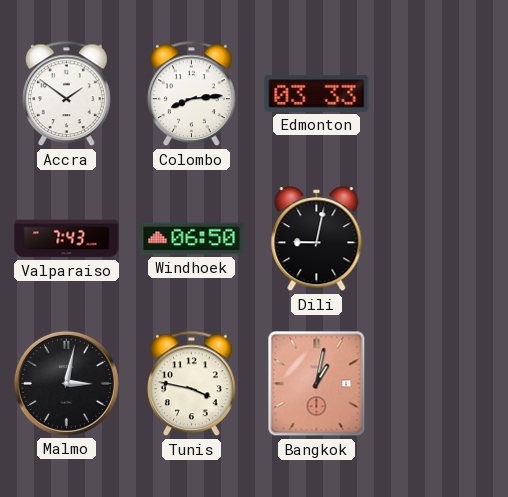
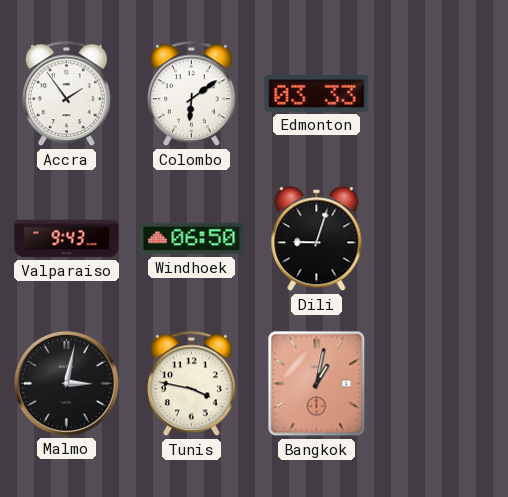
Accra: 1:51 -> 1:54 (67, 94)
Colombo: 8:14 -> 6:09 (192, 94)
Valparaiso: 7:43 -> 9:43 (67, 239)
Dili: 9:02 -> 9:03 (317, 239)
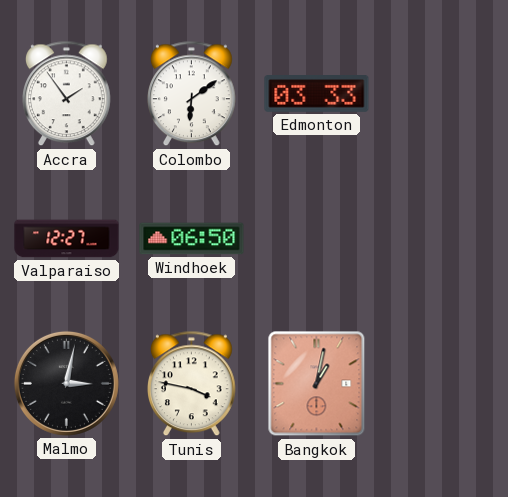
Valparaiso: 9:43 -> 12:27 (67, 239)
Dili: 9:03 -> none (317, 239)
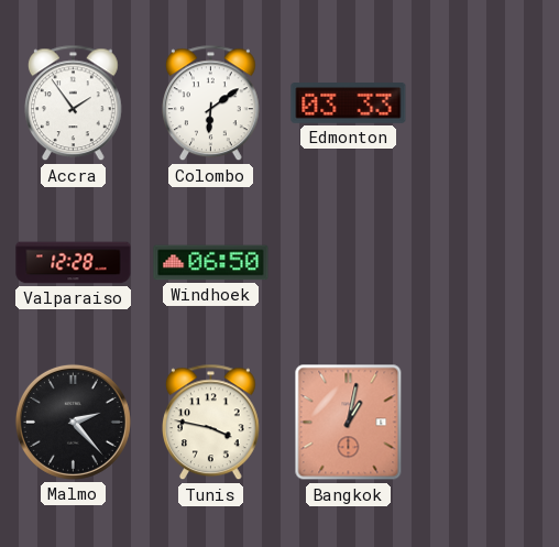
Valparaiso: 12:27 -> 12:28 (74, 263)
Malmo: 3:02 -> 2:23 (73, 422)
